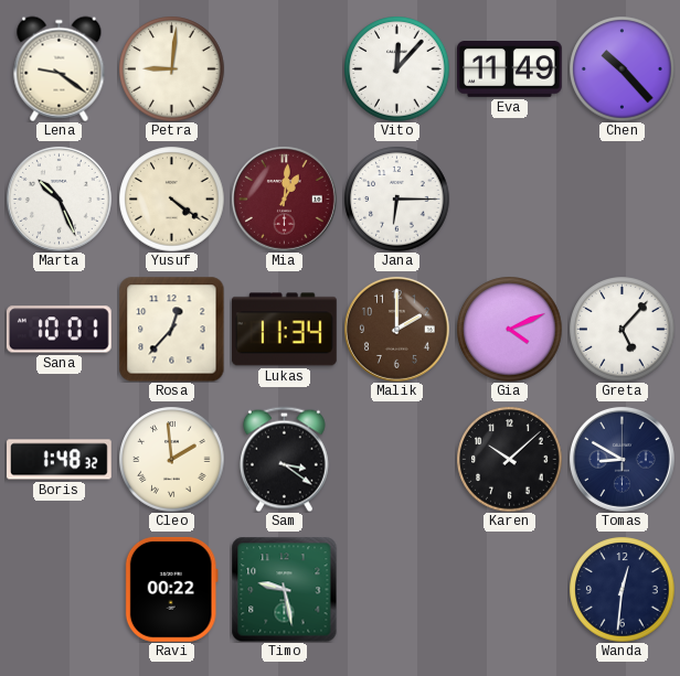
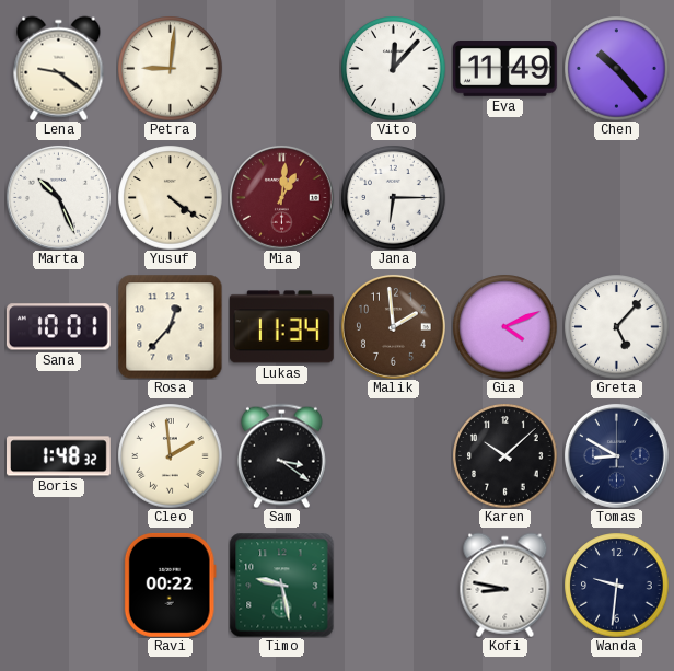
Malik: 2:00 -> 1:59 (393, 326)
Kofi: none -> 8:47 (505, 585)
Wanda: 12:31 -> 9:31 (616, 585)
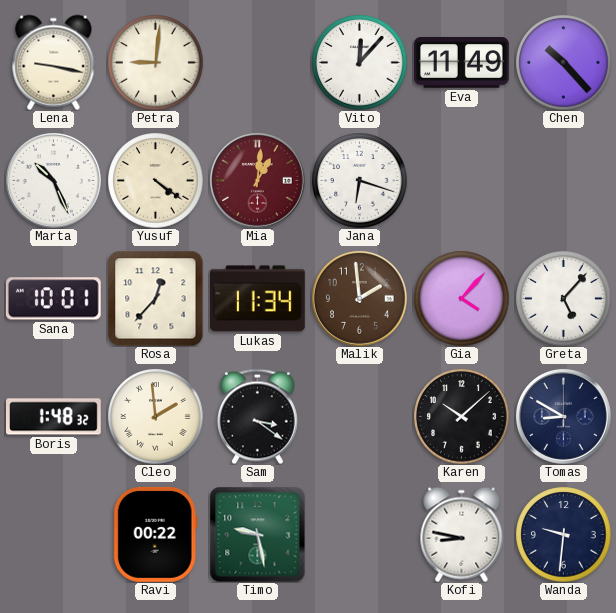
Lena: 9:21 -> 9:17 (54, 62)
Jana: 6:15 -> 6:18 (359, 180)
Gia: 4:11 -> 4:07 (461, 298)
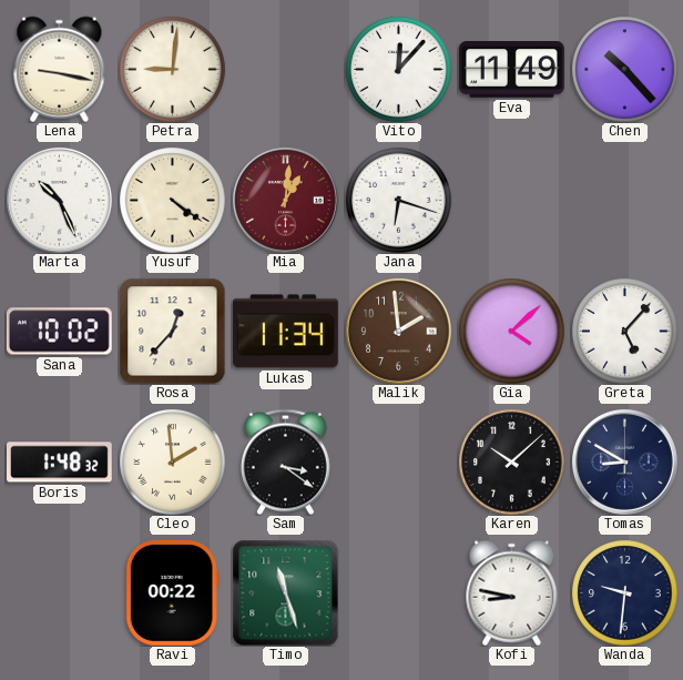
Sana: 10:01 -> 10:02 (59, 332)
Gia: 4:07 -> 4:08 (511, 331)
Timo: 9:28 -> 11:27 (285, 592)
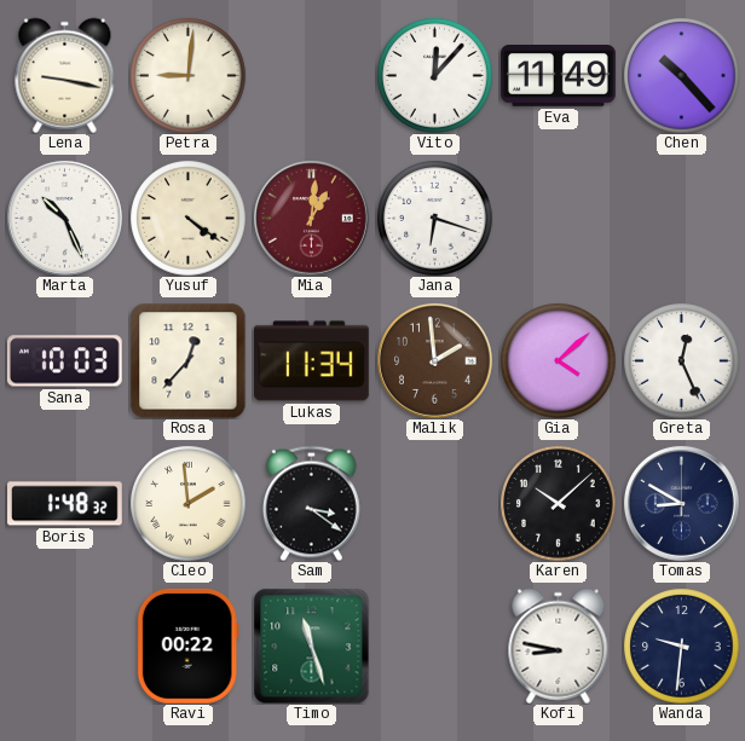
Sana: 10:02 -> 10:03 (64, 361)
Greta: 5:07 -> 12:26 (681, 360)
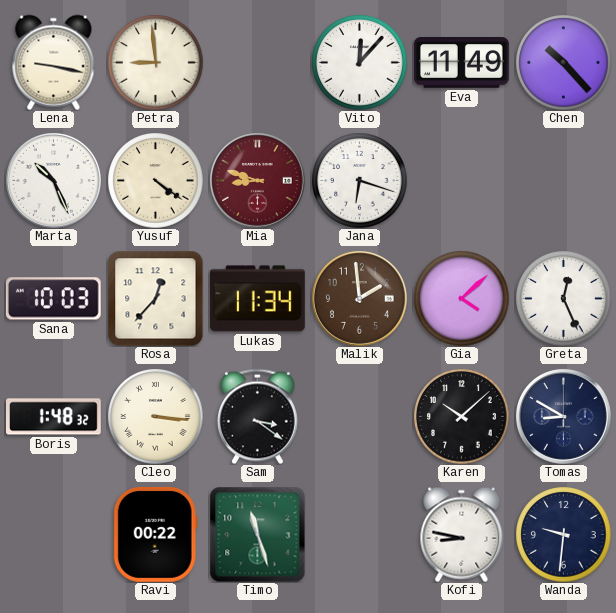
Petra: 9:01 -> 8:59 (155, 62)
Mia: 1:01 -> 8:48 (257, 180)
Cleo: 1:59 -> 3:16 (155, 416)
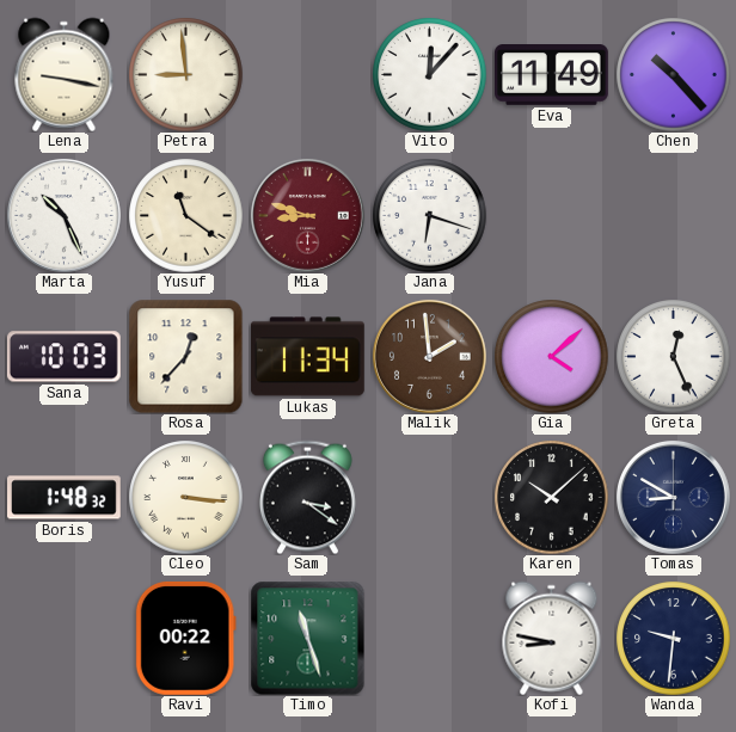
Yusuf: 4:21 -> 11:21 (185, 215)
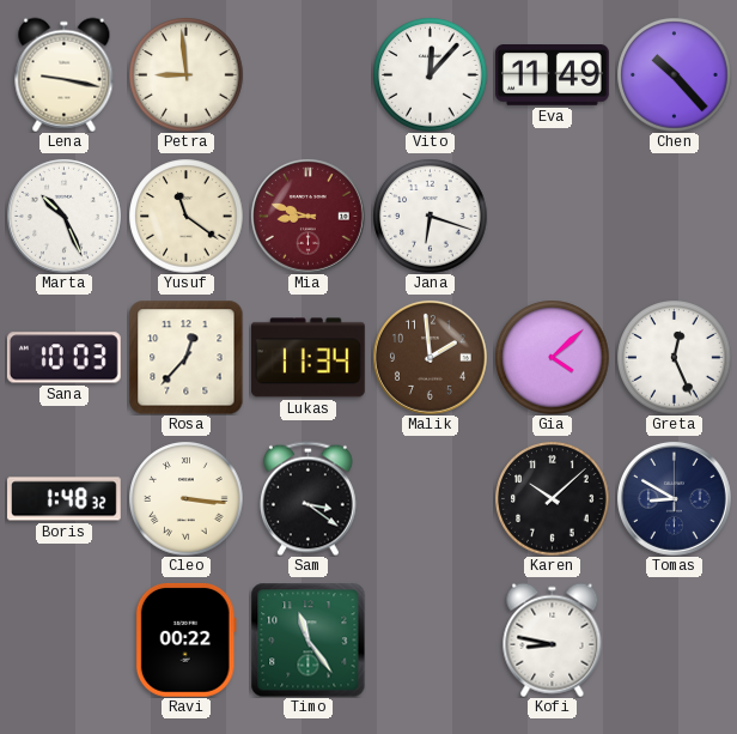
Timo: 11:27 -> 11:24 (307, 639)
Wanda: 9:31 -> none (673, 638)
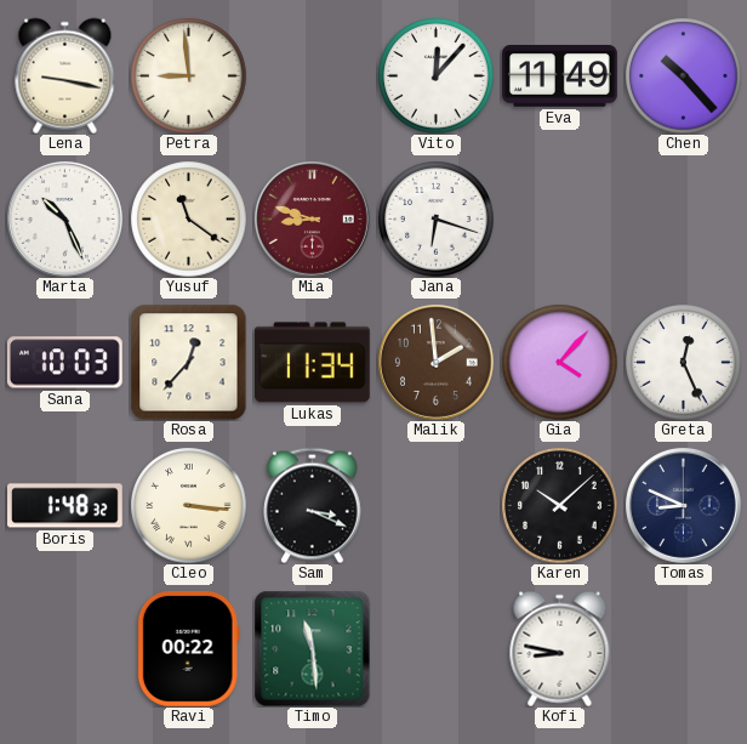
Gia: 4:08 -> 4:07 (559, 362)
Sam: 3:21 -> 3:19 (312, 505)
Tomas: 8:50 -> 8:49 (683, 505)
Timo: 11:24 -> 11:29 (312, 648)
